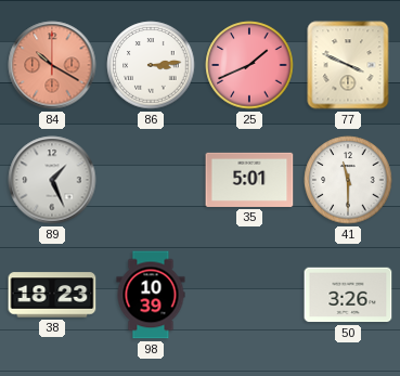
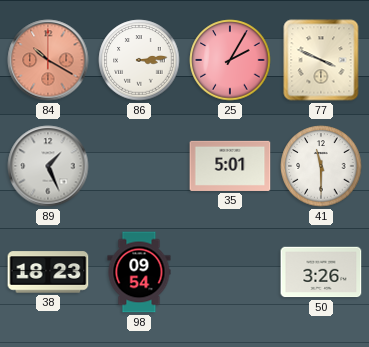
25: 1:41 -> 2:05 (230, 60)
98: 10:39 -> 09:54 (139, 272)
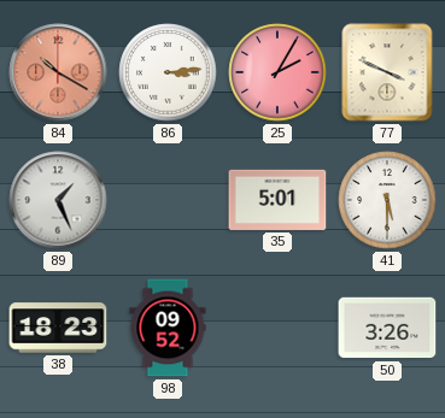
41: 11:30 -> 5:30 (387, 200)
98: 09:54 -> 09:52 (168, 328)
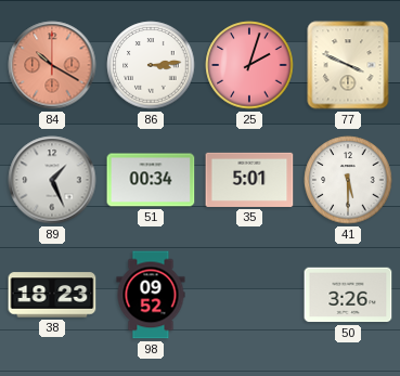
25: 2:05 -> 2:03 (249, 65)
51: none -> 00:34 (151, 180)
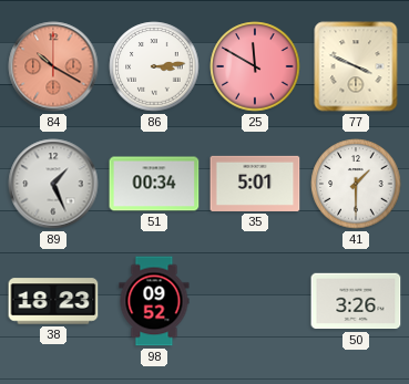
25: 2:03 -> 11:50 (255, 66)
41: 5:30 -> 1:30 (356, 184)
